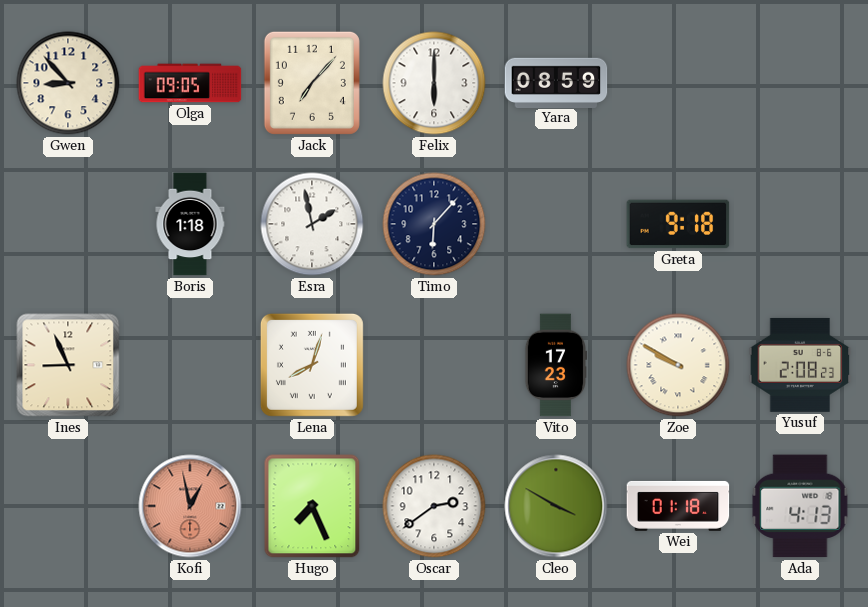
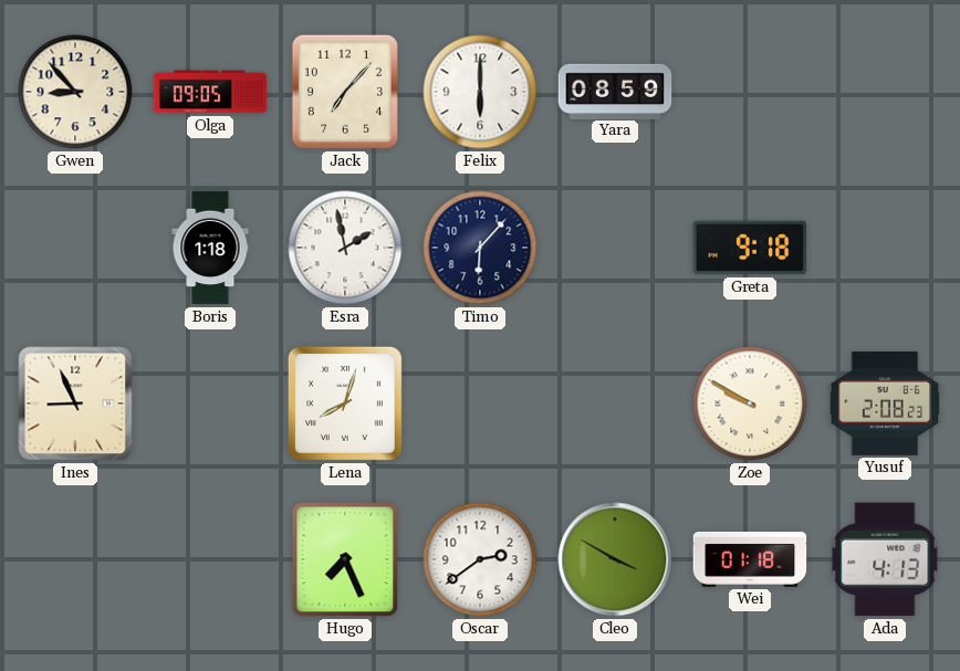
Vito: 17:23 -> none (555, 365)
Kofi: 12:58 -> none (190, 506)
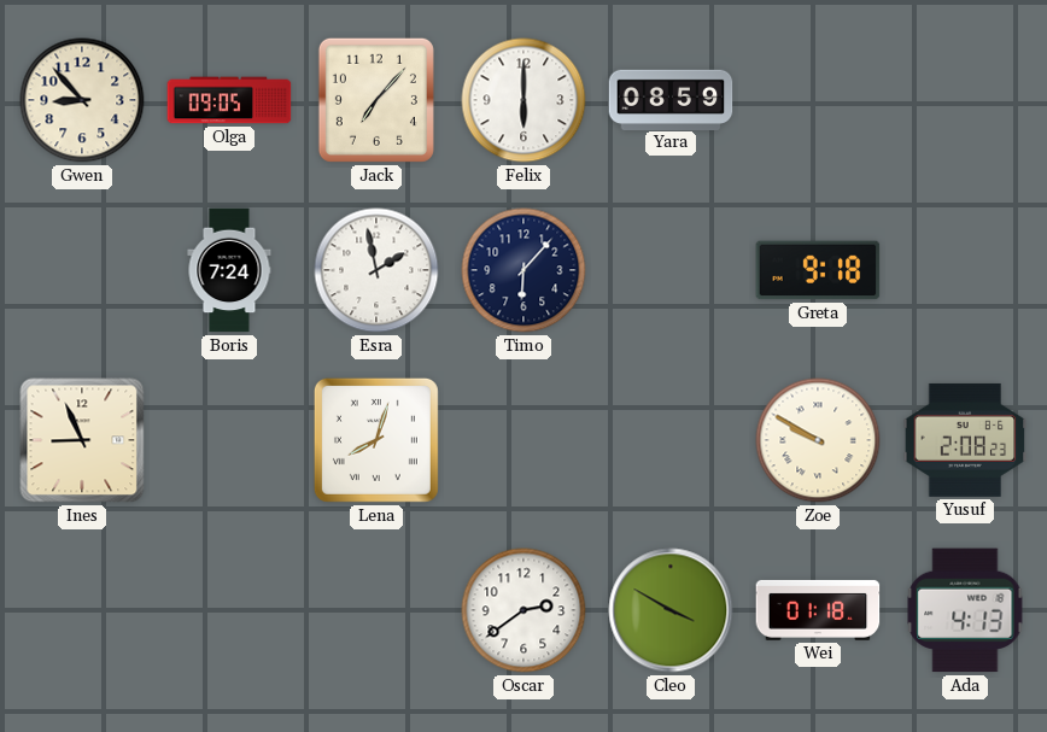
Boris: 1:18 -> 7:24 (229, 270)
Hugo: 7:26 -> none (345, 559)
